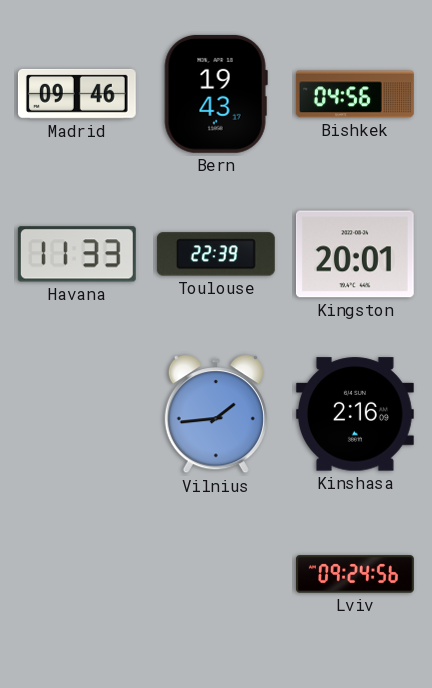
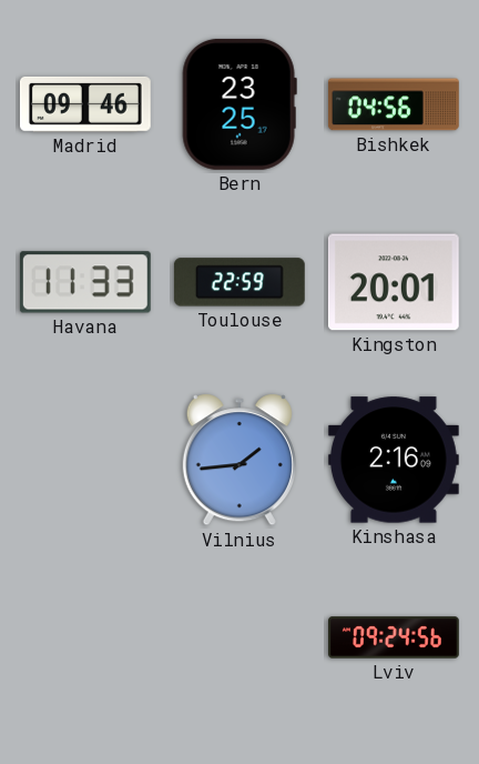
Bern: 19:43 -> 23:25 (239, 104)
Toulouse: 22:39 -> 22:59 (239, 282)
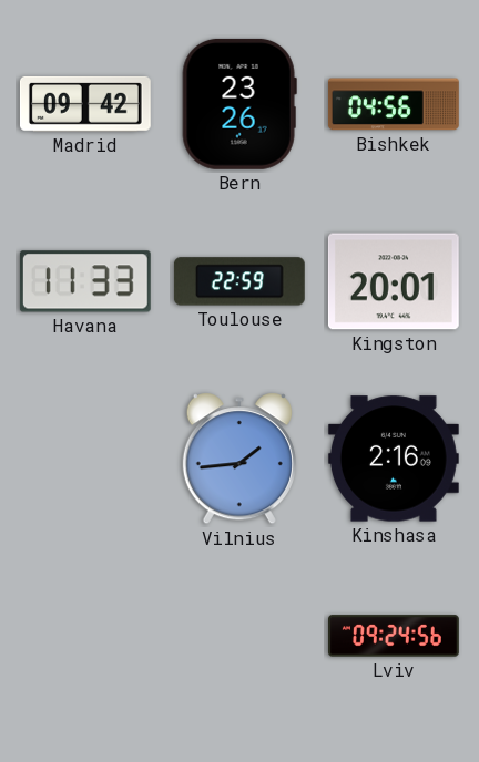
Madrid: 09:46 -> 09:42 (85, 104)
Bern: 23:25 -> 23:26 (239, 104)
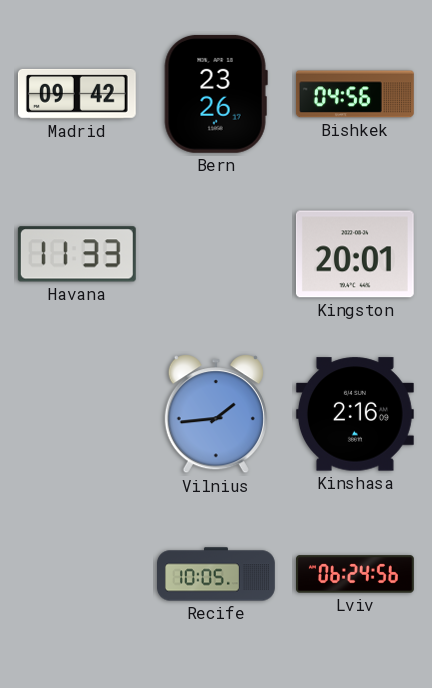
Toulouse: 22:59 -> none (239, 281)
Recife: none -> 10:05 (217, 574)
Lviv: 09:24 -> 06:24 (356, 574)
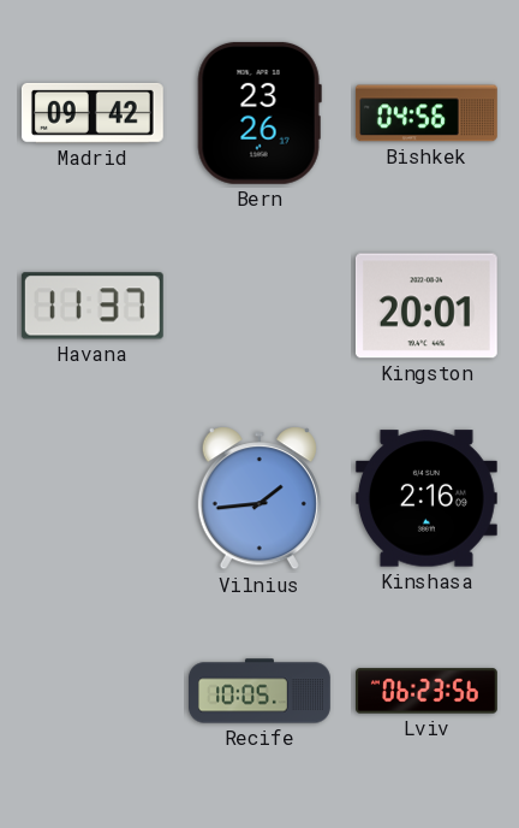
Havana: 11:33 -> 11:37 (93, 306)
Lviv: 06:24 -> 06:23 (428, 691)
